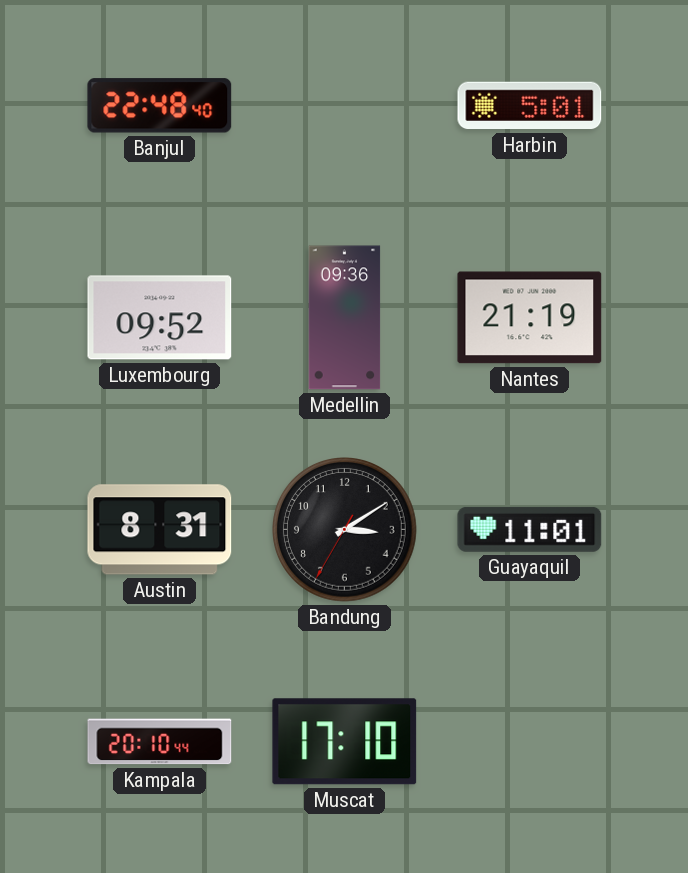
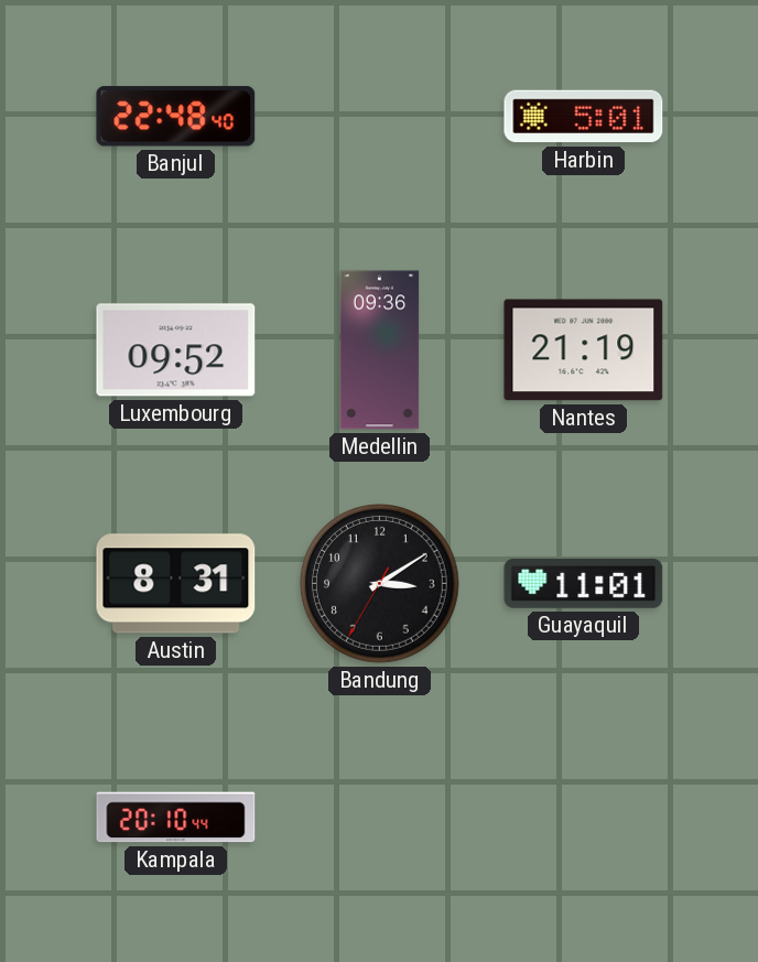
Muscat: 17:10 -> none (345, 742)
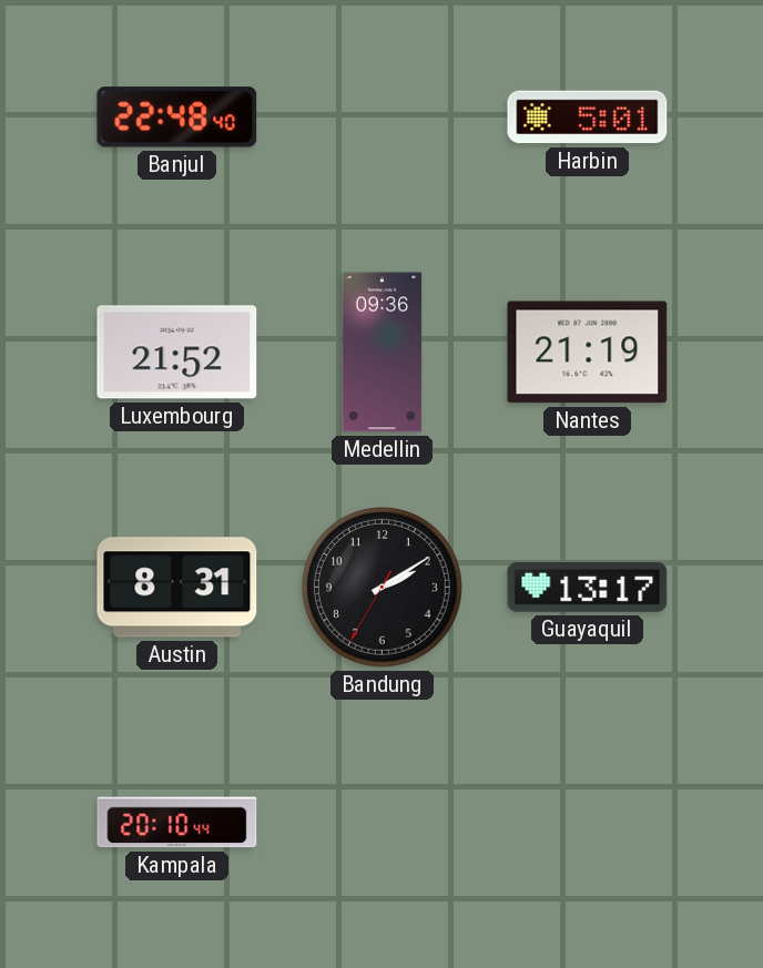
Luxembourg: 09:52 -> 21:52 (177, 353)
Bandung: 3:09 -> 2:09 (383, 588)
Guayaquil: 11:01 -> 13:17 (588, 587)
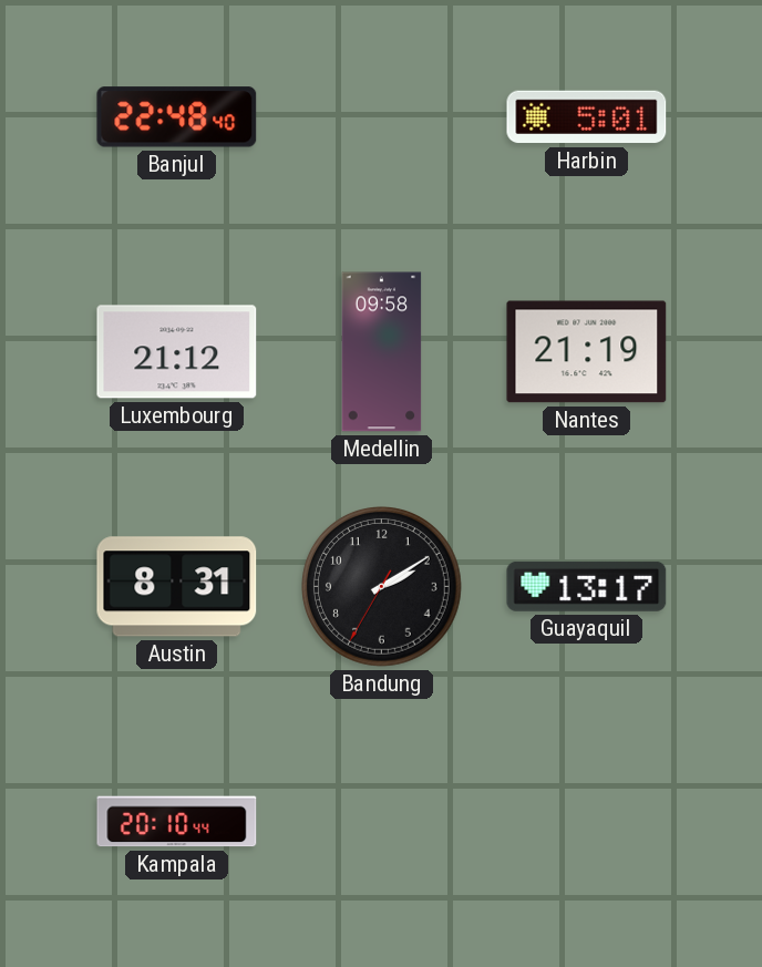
Luxembourg: 21:52 -> 21:12 (177, 352)
Medellin: 09:36 -> 09:58 (382, 352)
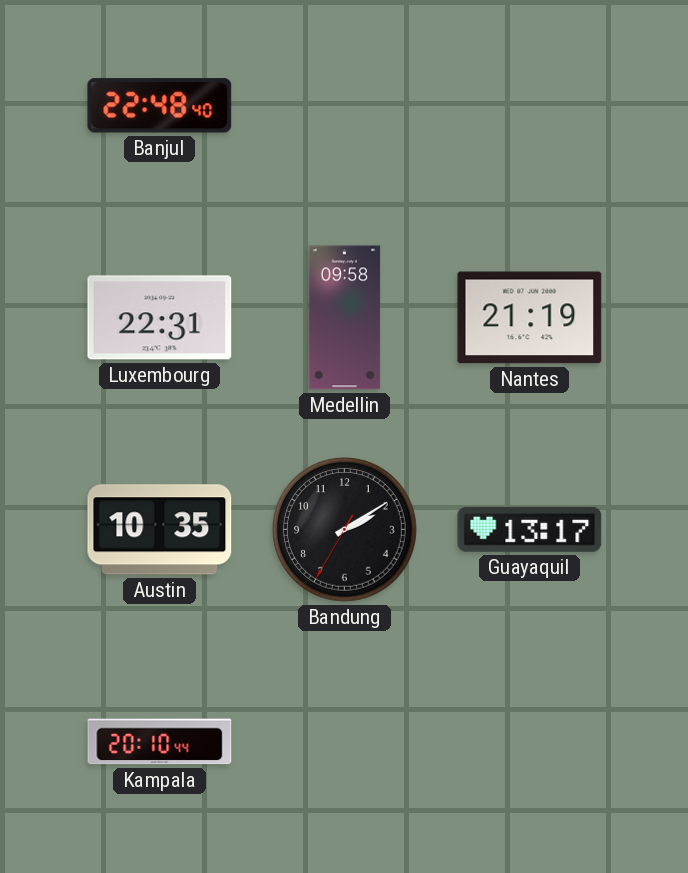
Harbin: 5:01 -> none (587, 117)
Luxembourg: 21:12 -> 22:31 (160, 318)
Austin: 8:31 -> 10:35 (160, 530)
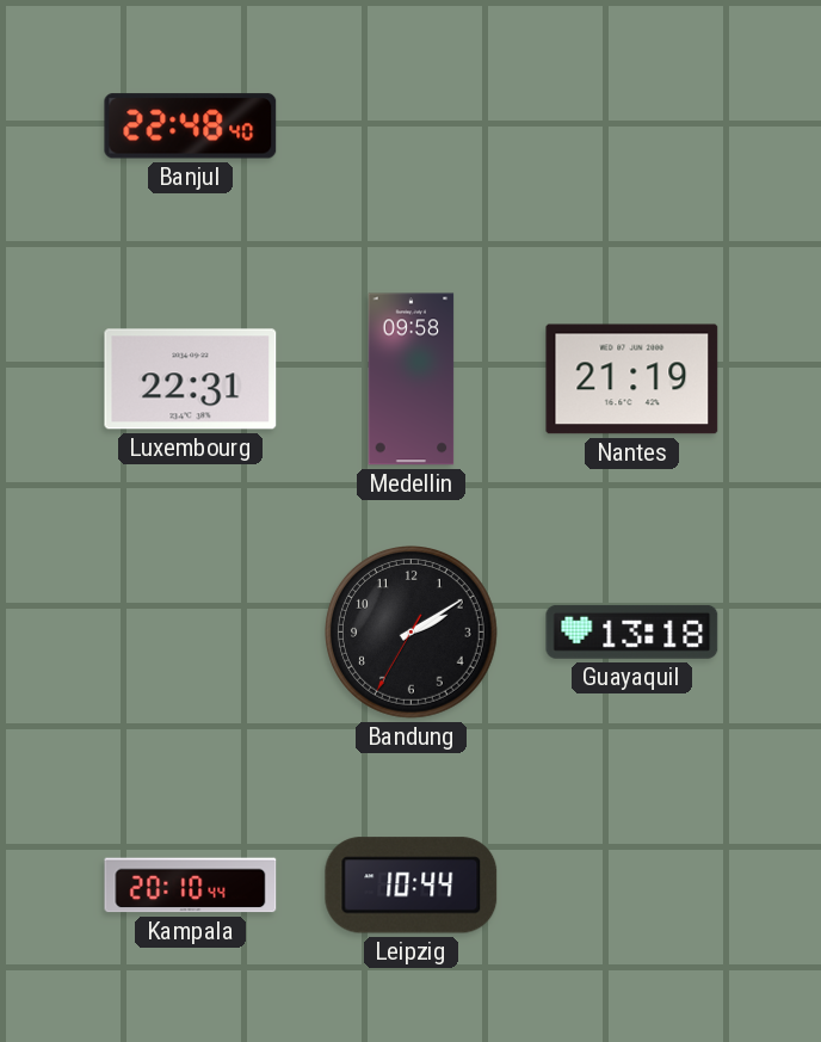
Austin: 10:35 -> none (160, 530)
Guayaquil: 13:17 -> 13:18 (632, 631)
Leipzig: none -> 10:44 (412, 886)
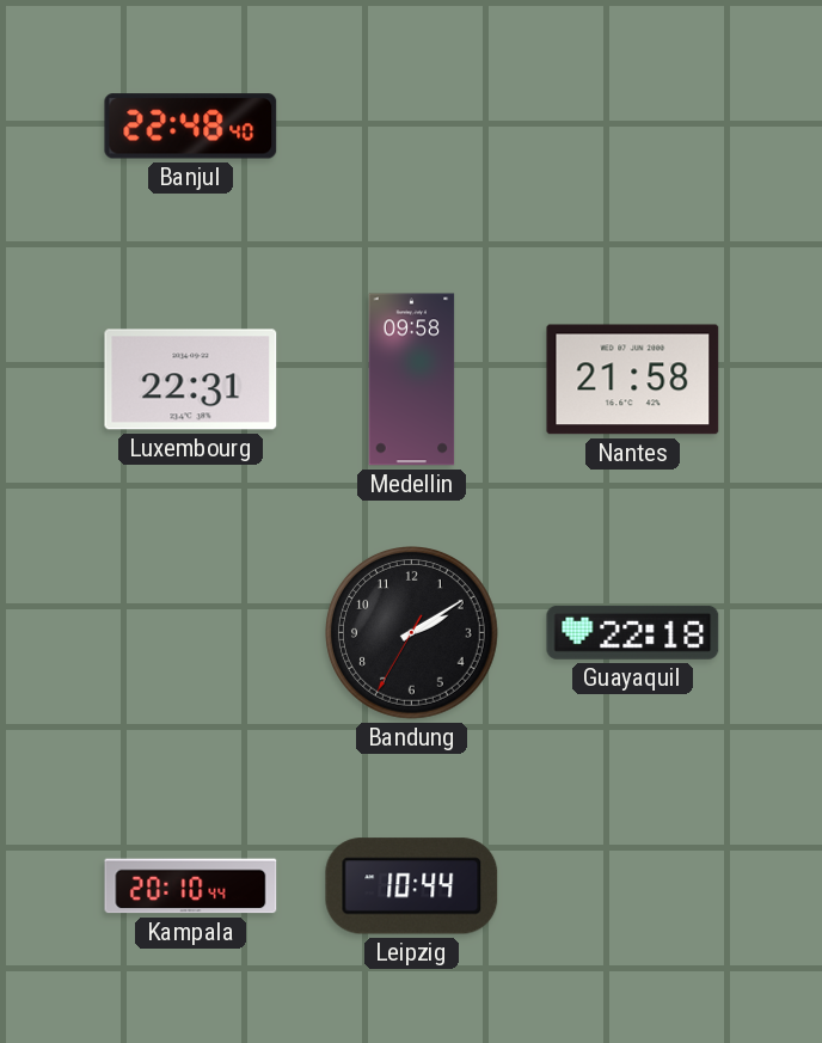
Nantes: 21:19 -> 21:58 (633, 380)
Guayaquil: 13:18 -> 22:18 (633, 632)
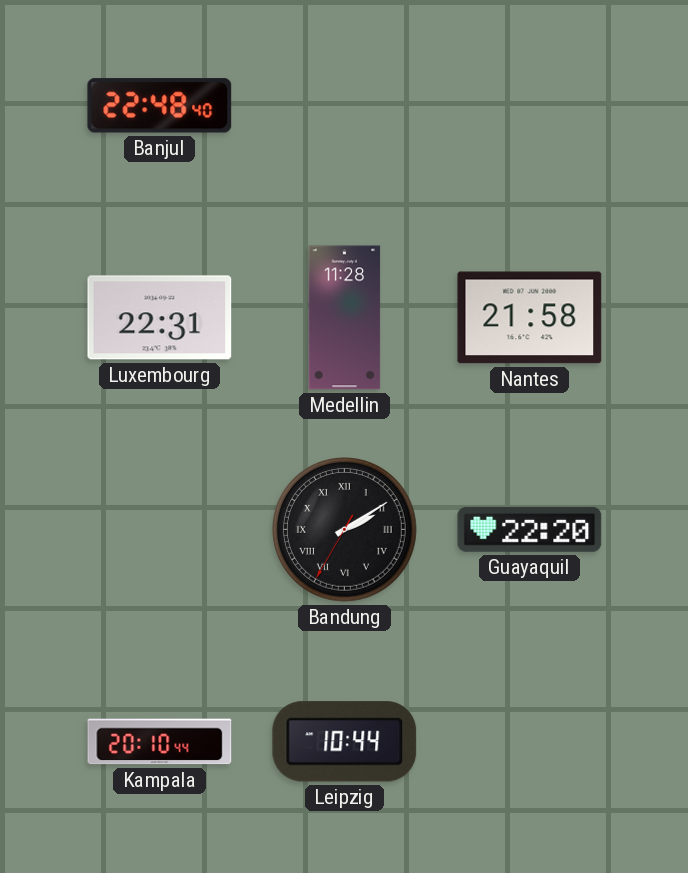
Medellin: 09:58 -> 11:28 (345, 318)
Bandung numerals: Arabic -> Roman (345, 530)
Guayaquil: 22:18 -> 22:20 (530, 529)
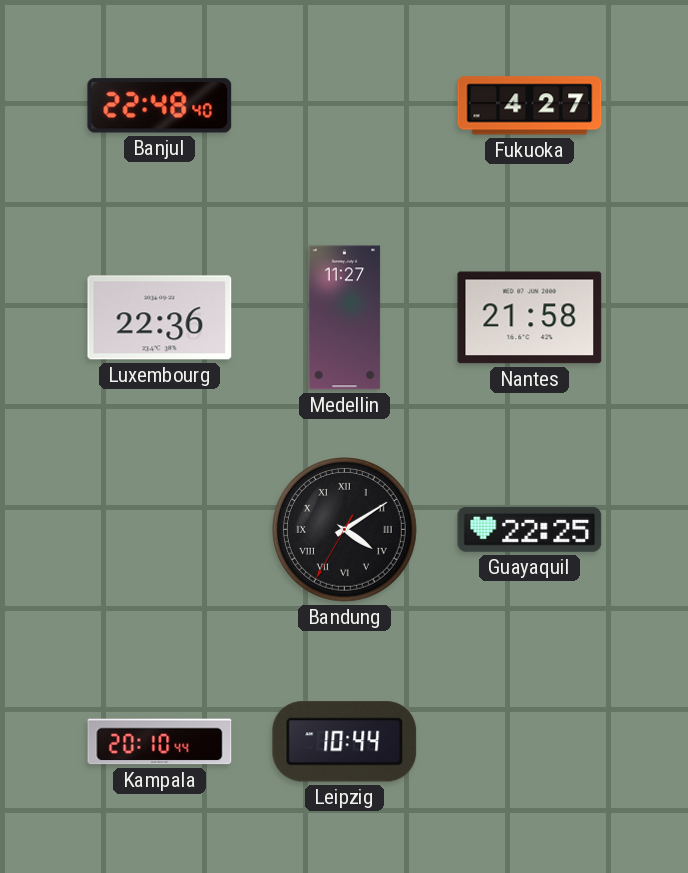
Fukuoka: none -> 4:27 (530, 106)
Luxembourg: 22:31 -> 22:36 (160, 318)
Medellin: 11:28 -> 11:27 (345, 318)
Bandung: 2:09 -> 4:09 (345, 530)
Guayaquil: 22:20 -> 22:25 (530, 529)
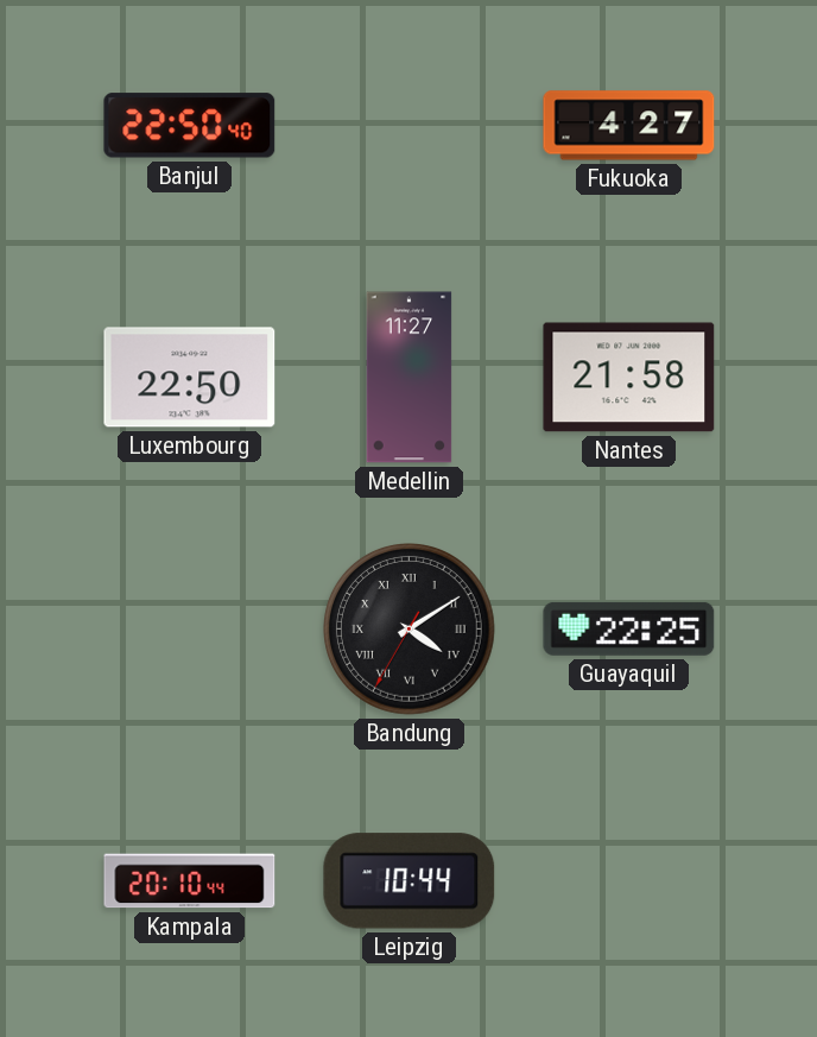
Banjul: 22:48 -> 22:50 (190, 126)
Luxembourg: 22:36 -> 22:50 (190, 378)
